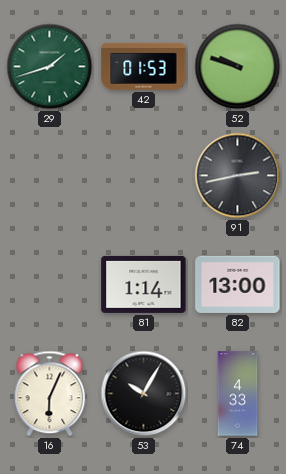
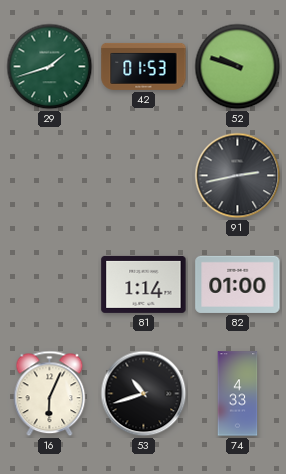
82: 13:00 -> 01:00 (238, 284)
53: 10:05 -> 10:42 (144, 394)
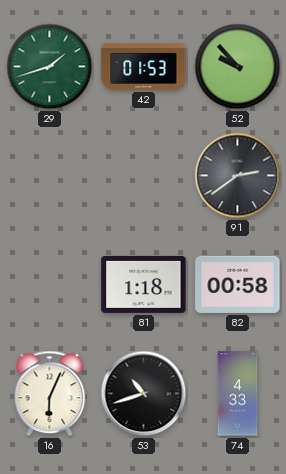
52: 9:48 -> 9:53 (238, 67)
91: 2:43 -> 2:39 (238, 176)
81: 1:14 -> 1:18 (144, 284)
82: 01:00 -> 00:58 (238, 284)
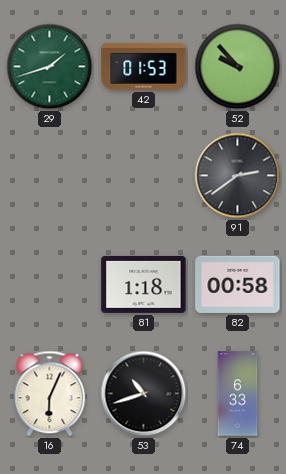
74: 4:33 -> 6:33 (238, 394)
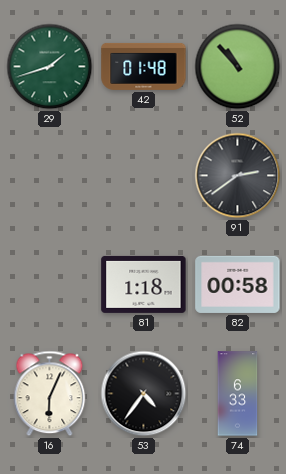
42: 01:53 -> 01:48 (144, 66)
52: 9:53 -> 10:53 (238, 67)
53: 10:42 -> 4:36 (144, 394)
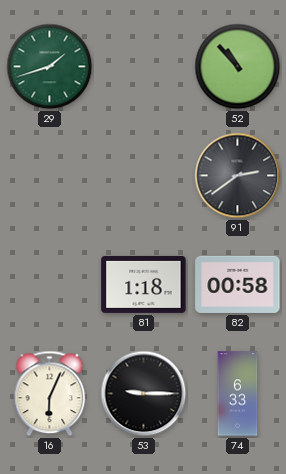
42: 01:48 -> none (144, 66)
53: 4:36 -> 9:15 (144, 394)
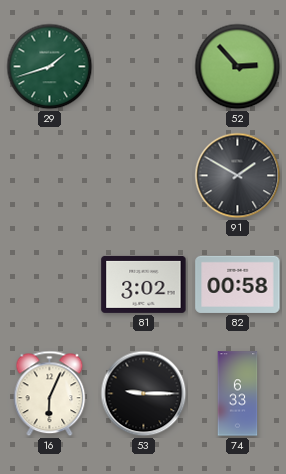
52: 10:53 -> 2:53 (238, 67)
91: 2:39 -> 1:50 (238, 176)
81: 1:18 -> 3:02 (144, 284)
